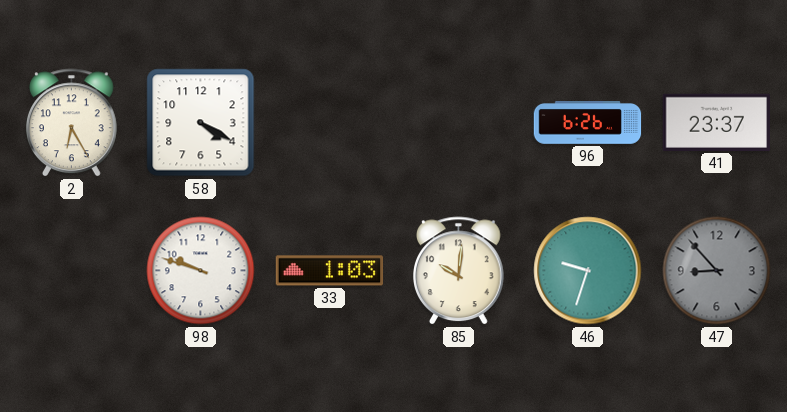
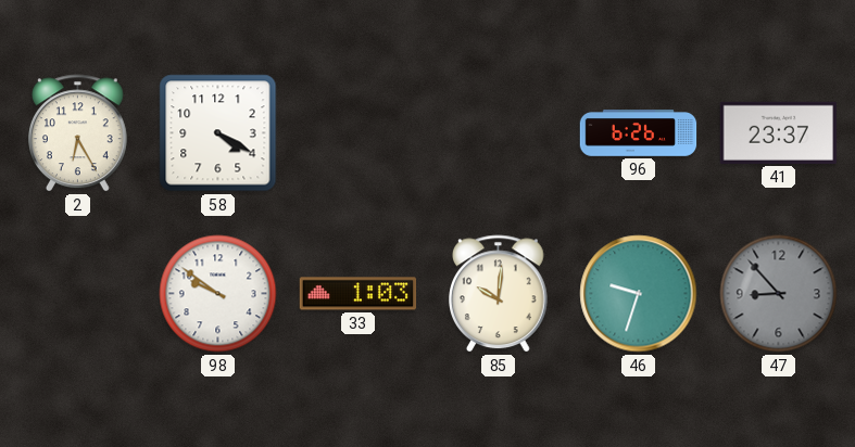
98: 9:48 -> 9:51 (218, 294)
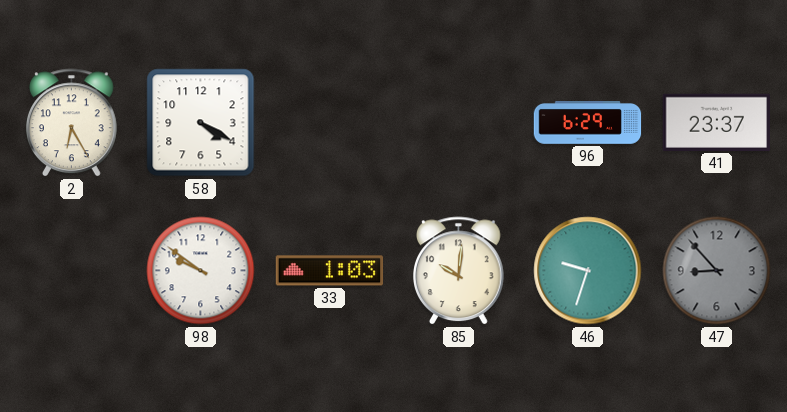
96: 6:26 -> 6:29 (588, 123)
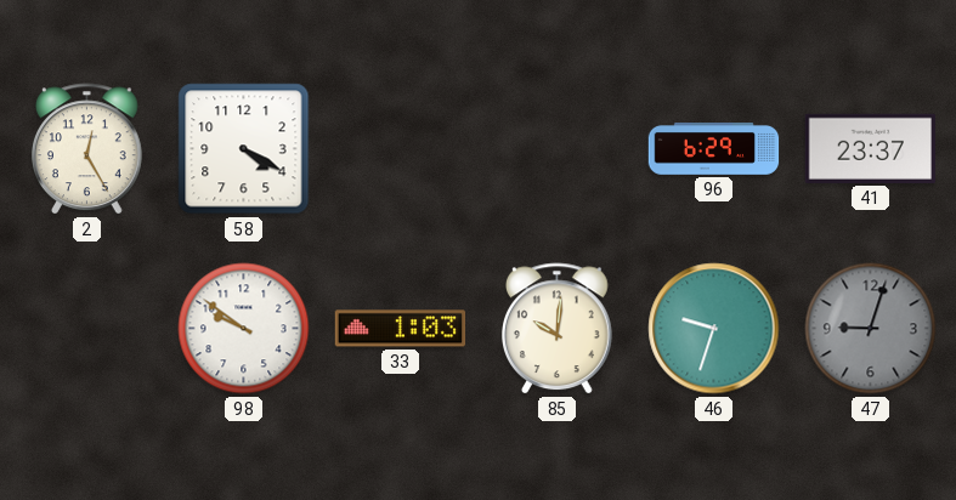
2: 6:25 -> 12:25 (87, 149)
47: 8:53 -> 9:03 (871, 329)
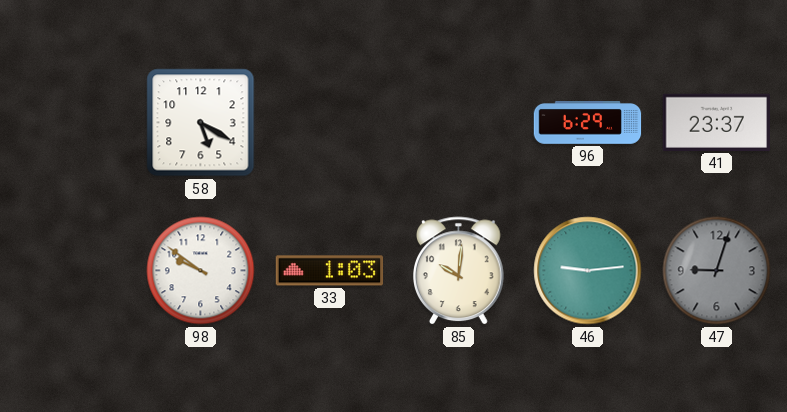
2: 12:25 -> none (87, 149)
58: 4:20 -> 5:20 (201, 123)
46: 9:33 -> 9:14 (588, 271)
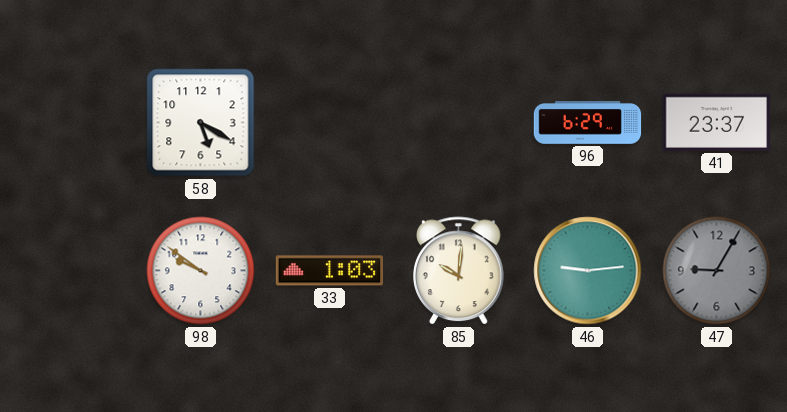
47: 9:03 -> 9:05 (717, 271)
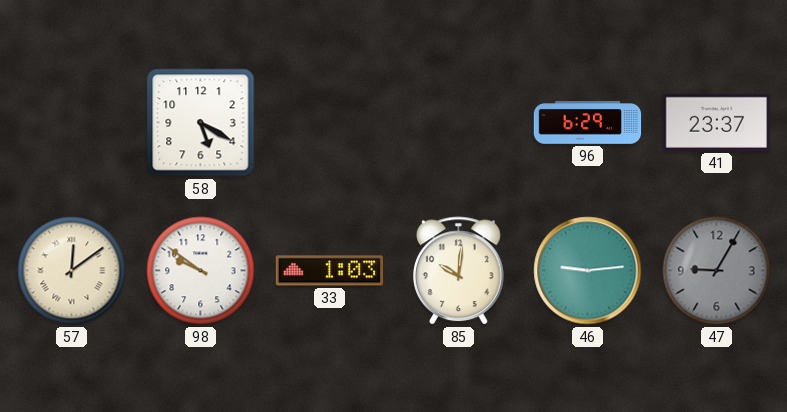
57: none -> 12:09 (72, 271)
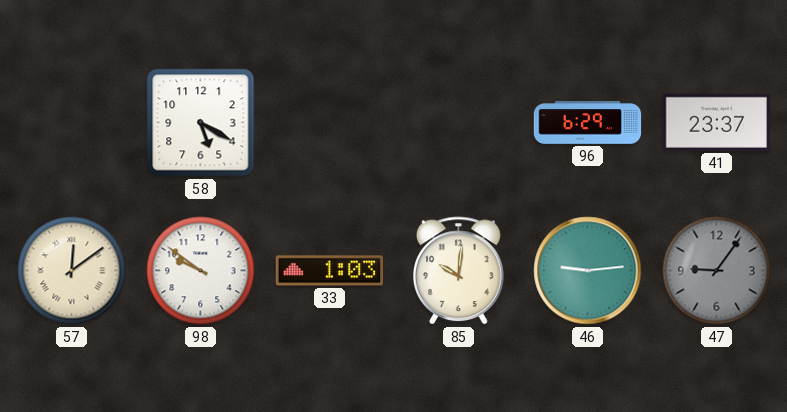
47: 9:05 -> 9:06 (717, 271)
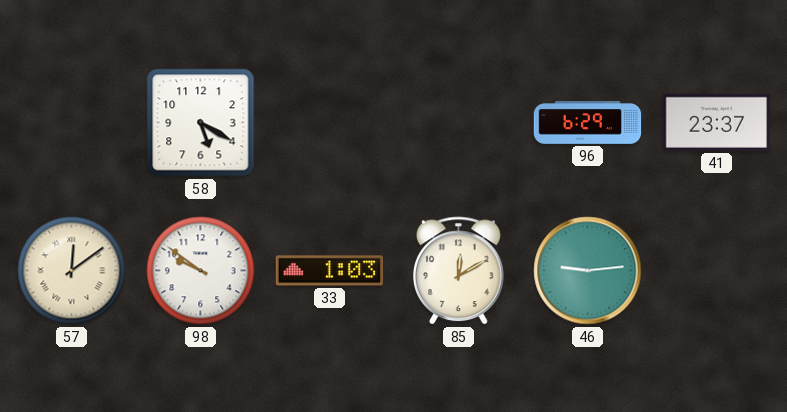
85: 10:01 -> 12:10 (459, 271)
47: 9:06 -> none (717, 271)
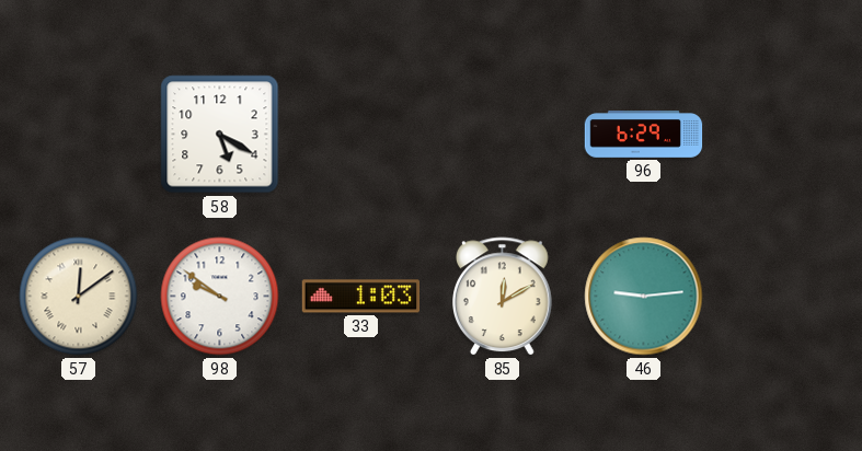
41: 23:37 -> none (717, 122)
